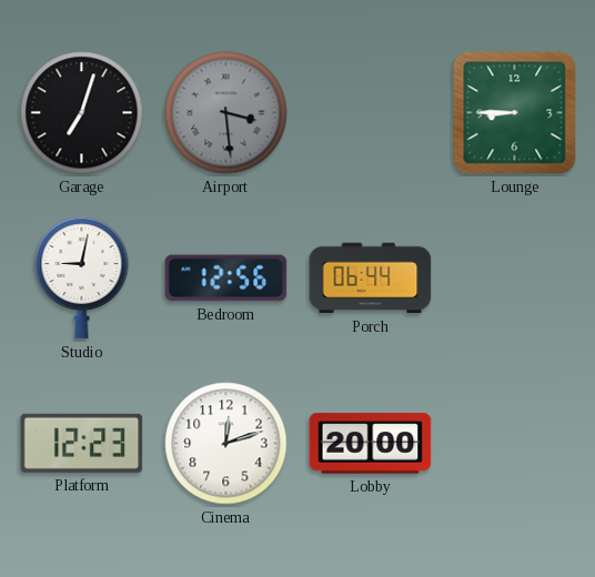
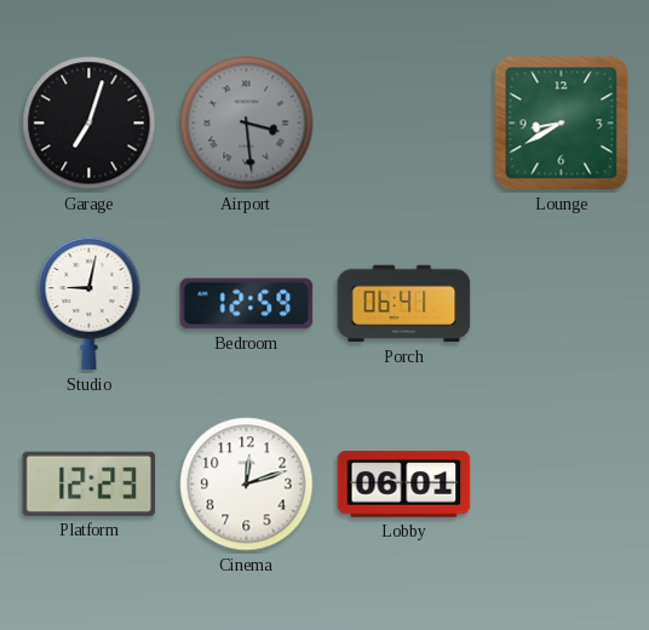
Lounge: 8:45 -> 8:40 (562, 124)
Bedroom: 12:56 -> 12:59 (247, 304)
Porch: 06:44 -> 06:41 (404, 304)
Lobby: 20:00 -> 06:01 (404, 485)
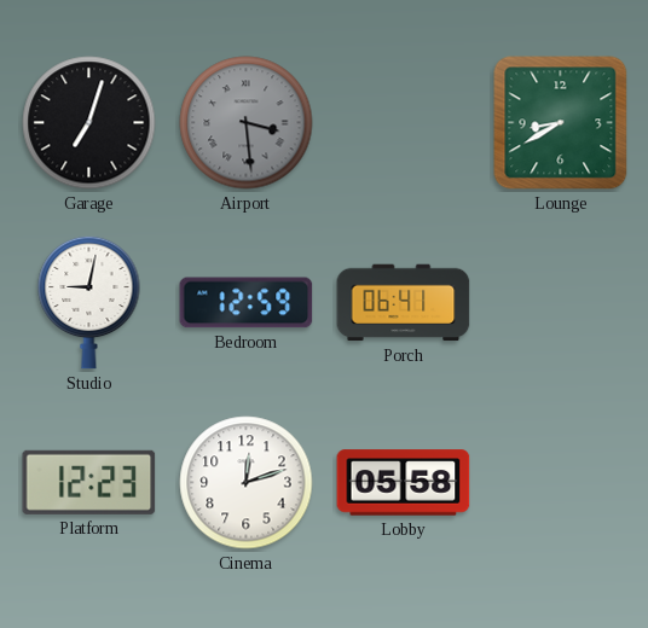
Lobby: 06:01 -> 05:58 (404, 483)
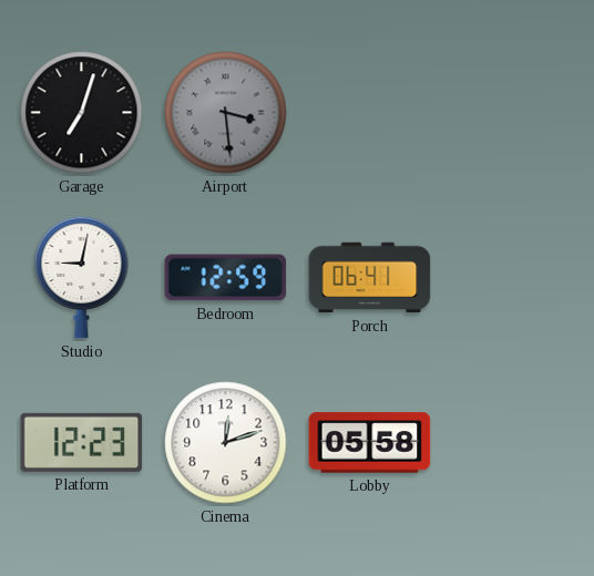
Lounge: 8:40 -> none (561, 123)
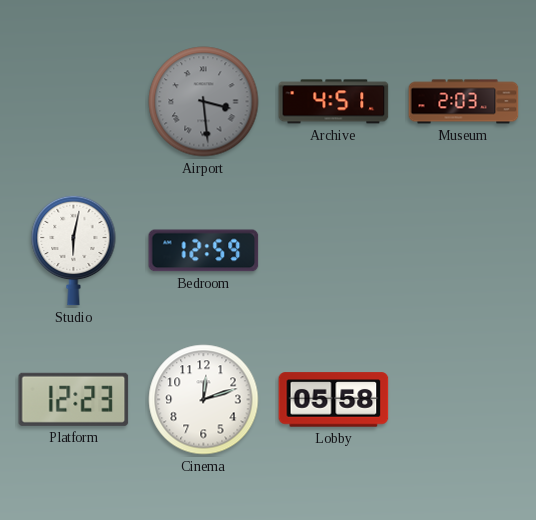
Garage: 7:03 -> none (82, 113)
Archive: none -> 4:51 (334, 102)
Museum: none -> 2:03 (464, 102)
Studio: 9:02 -> 6:02 (74, 250)
Porch: 06:41 -> none (370, 278)
